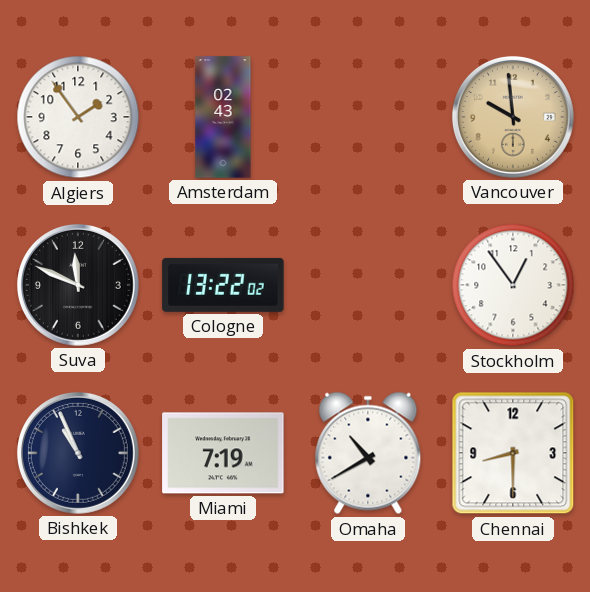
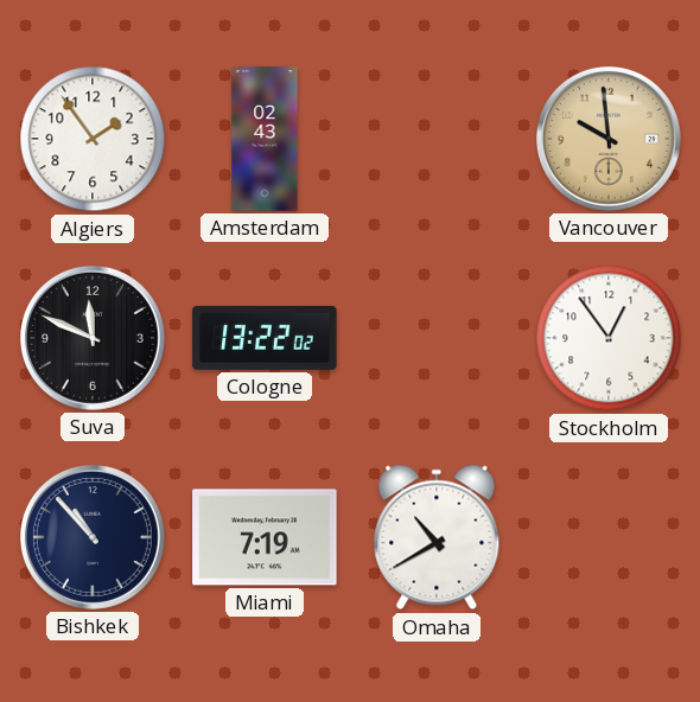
Bishkek: 10:56 -> 10:53 (93, 537)
Chennai: 8:30 -> none (513, 453)
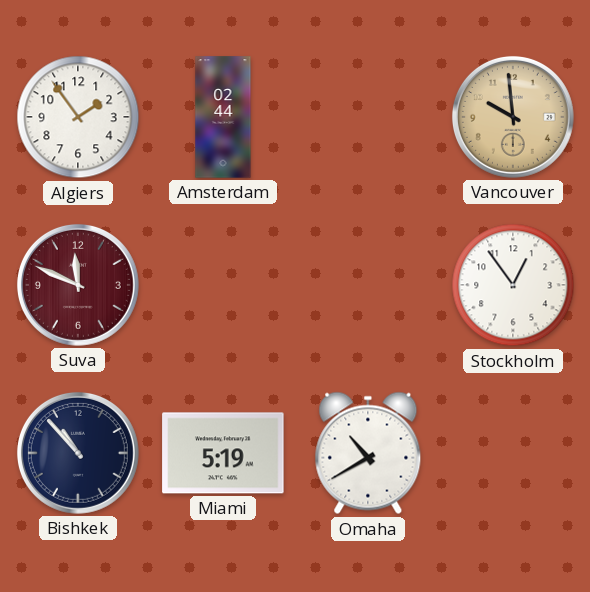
Amsterdam: 02:43 -> 02:44 (223, 117)
Suva dial: black -> burgundy (78, 285)
Cologne: 13:22 -> none (265, 338)
Miami: 7:19 -> 5:19 (223, 453)
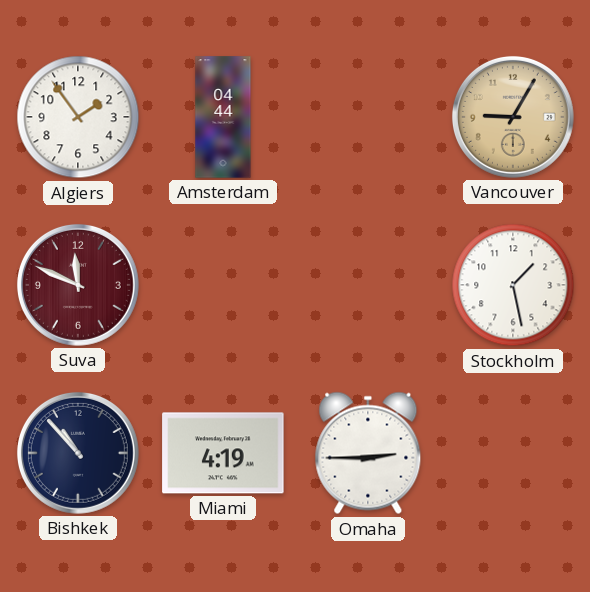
Amsterdam: 02:44 -> 04:44 (223, 117)
Vancouver: 9:59 -> 9:05 (513, 117)
Stockholm: 12:54 -> 1:28 (513, 285)
Miami: 5:19 -> 4:19 (223, 453)
Omaha: 10:40 -> 2:45 (368, 453)
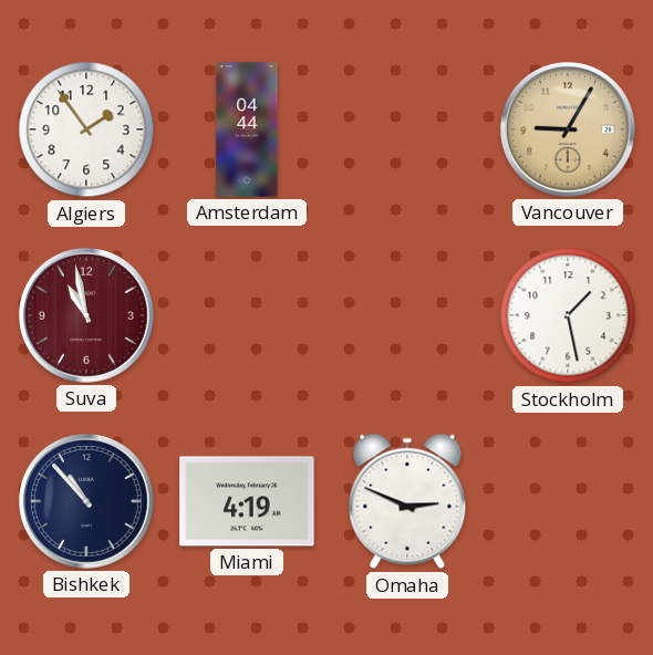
Suva: 11:49 -> 10:58 (86, 315)
Omaha: 2:45 -> 2:49 (407, 501)
